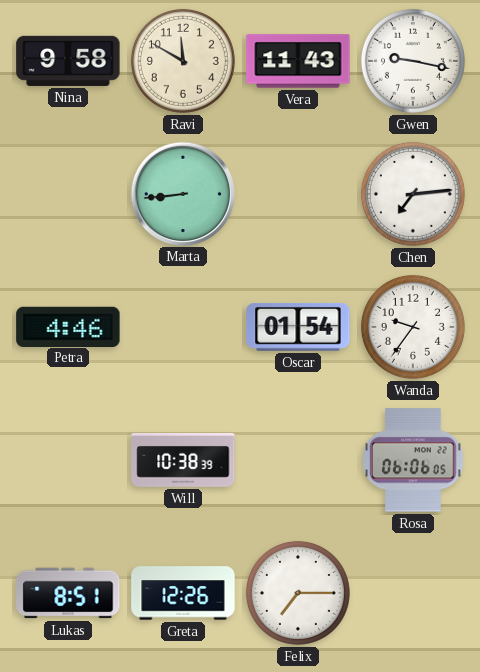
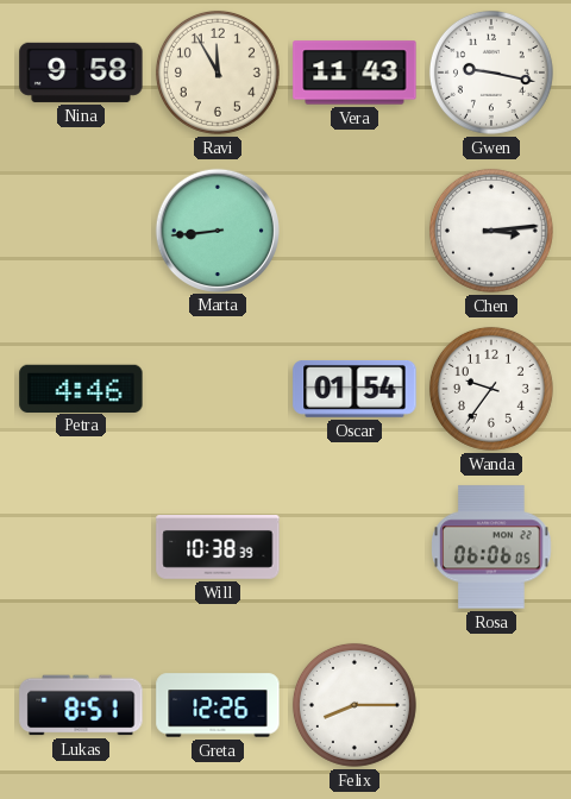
Ravi: 11:50 -> 11:55 (218, 73)
Chen: 7:14 -> 3:14 (491, 231)
Felix: 7:15 -> 8:15 (354, 705)
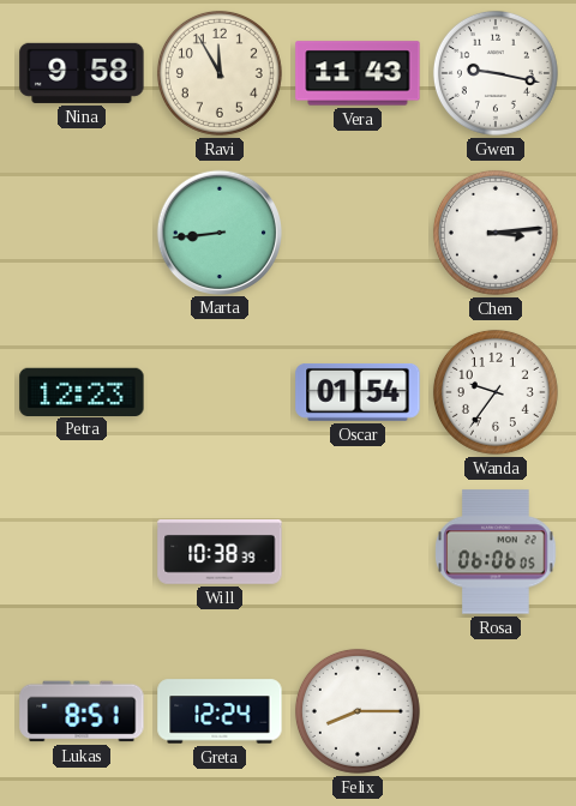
Petra: 4:46 -> 12:23 (82, 391)
Greta: 12:26 -> 12:24 (220, 711)
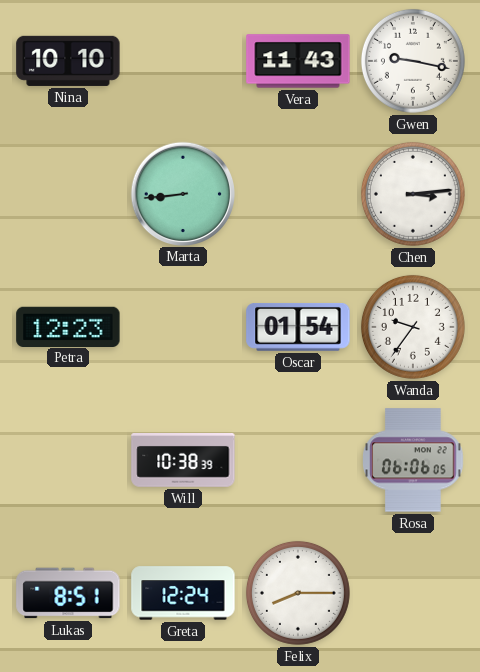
Nina: 9:58 -> 10:10 (68, 61)
Ravi: 11:55 -> none (220, 73)
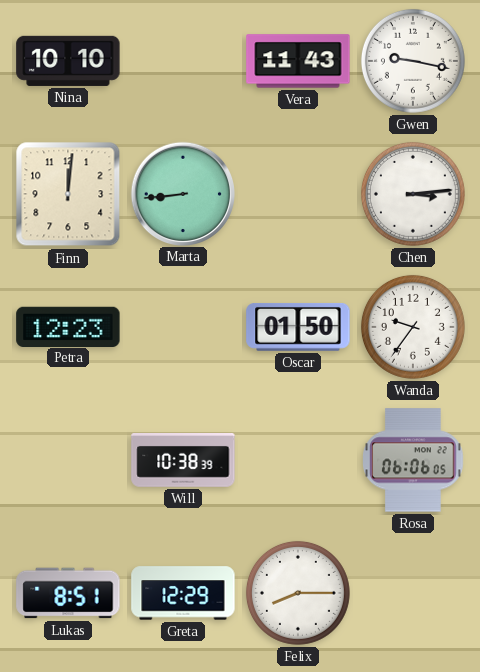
Finn: none -> 12:01 (68, 194)
Oscar: 01:54 -> 01:50 (298, 328)
Greta: 12:24 -> 12:29 (183, 593)
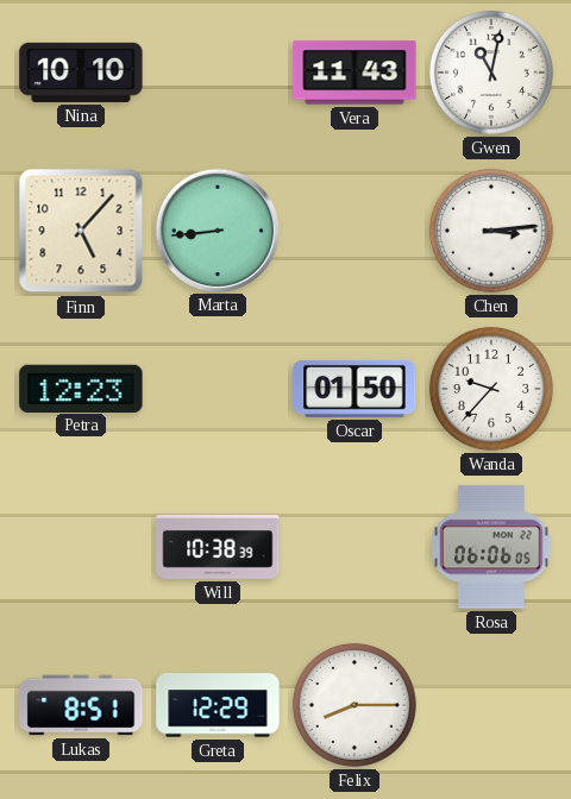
Gwen: 9:17 -> 11:02 (491, 73)
Finn: 12:01 -> 5:07 (81, 231)
Wanda: 9:36 -> 9:37 (491, 389)
